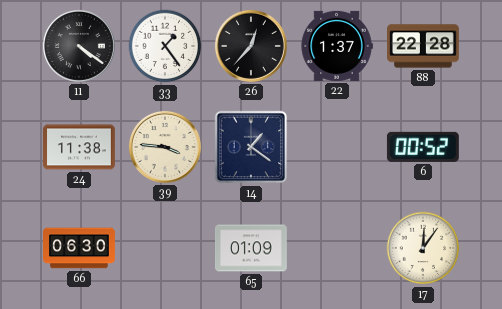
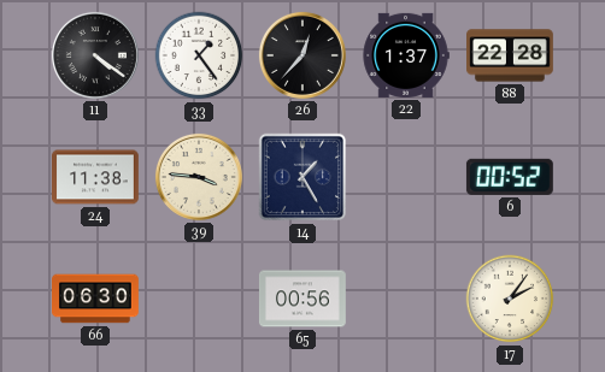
14: 1:21 -> 1:25 (302, 177)
65: 01:09 -> 00:56 (302, 299)
17: 12:06 -> 2:06 (510, 299)
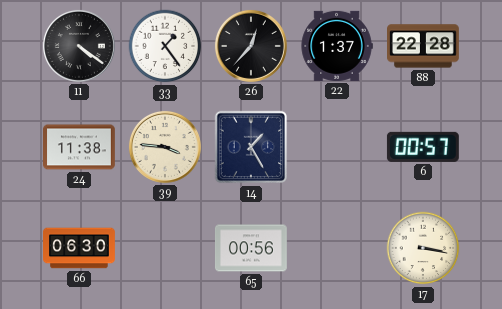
6: 00:52 -> 00:57 (423, 147)
17: 2:06 -> 3:17 (423, 248)
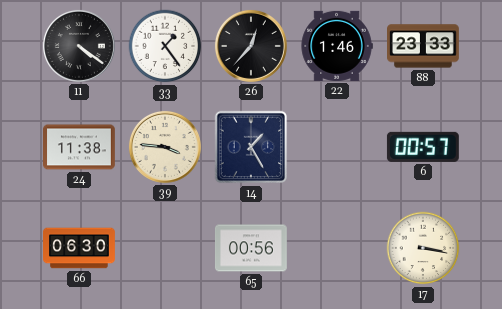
22: 1:37 -> 1:46 (337, 46)
88: 22:28 -> 23:33 (424, 46)
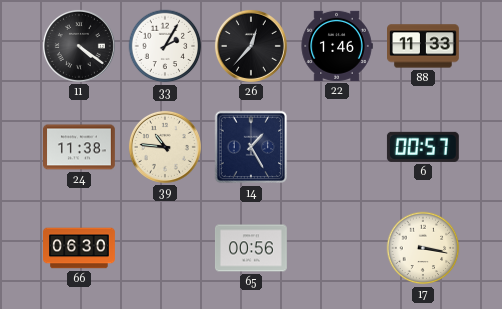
33: 1:24 -> 2:05 (165, 46)
88: 23:33 -> 11:33 (424, 46)
39: 3:46 -> 10:46 (165, 147)
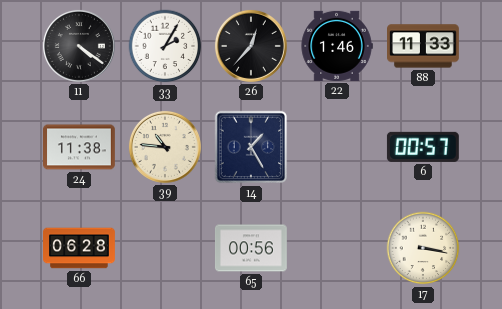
66: 06:30 -> 06:28 (80, 248)
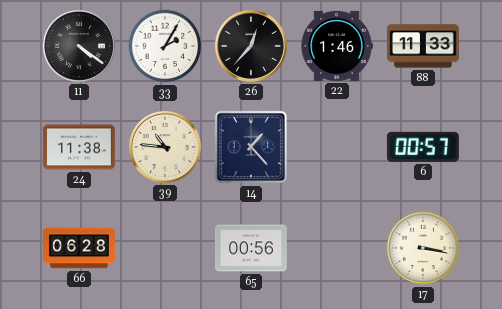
14: 1:25 -> 1:23 (251, 147)
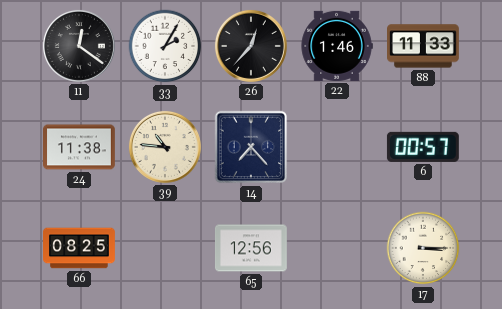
11: 4:21 -> 12:21 (79, 46)
14: 1:23 -> 7:23 (251, 147)
66: 06:28 -> 08:25 (80, 248)
65: 00:56 -> 12:56 (251, 248)
17: 3:17 -> 3:15 (423, 248)
